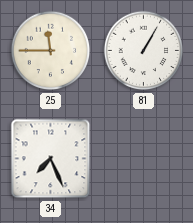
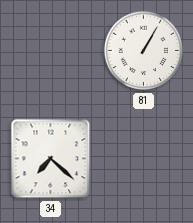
25: 11:45 -> none (51, 51)
34: 7:26 -> 7:22 (51, 159)
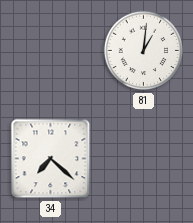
81: 1:05 -> 1:01 (144, 51)
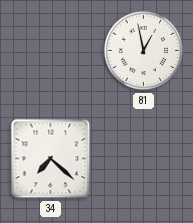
81: 1:01 -> 12:58 (144, 51)
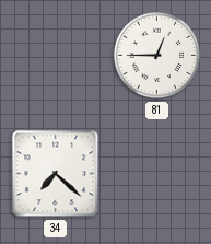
81: 12:58 -> 12:45 (157, 56)
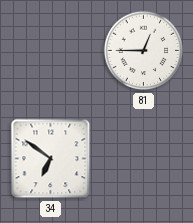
34: 7:22 -> 6:51 (51, 159)
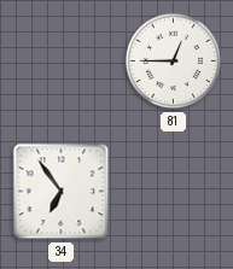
34: 6:51 -> 6:54 (62, 192)
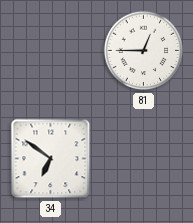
34: 6:54 -> 6:51 (51, 159)
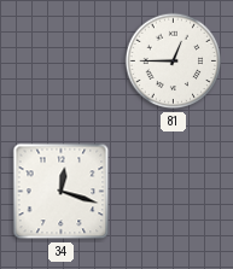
34: 6:51 -> 12:18 (62, 192)
